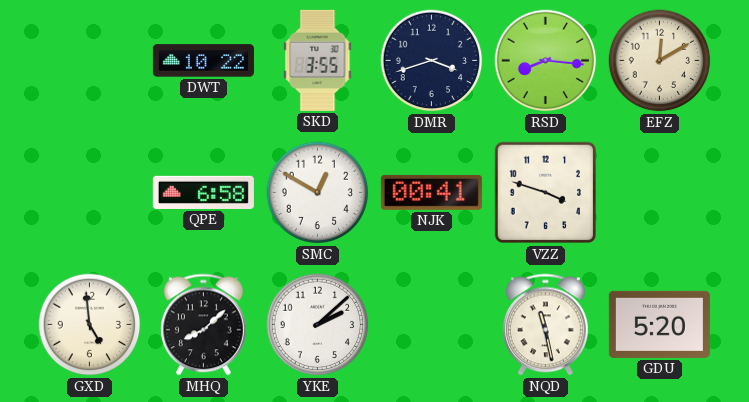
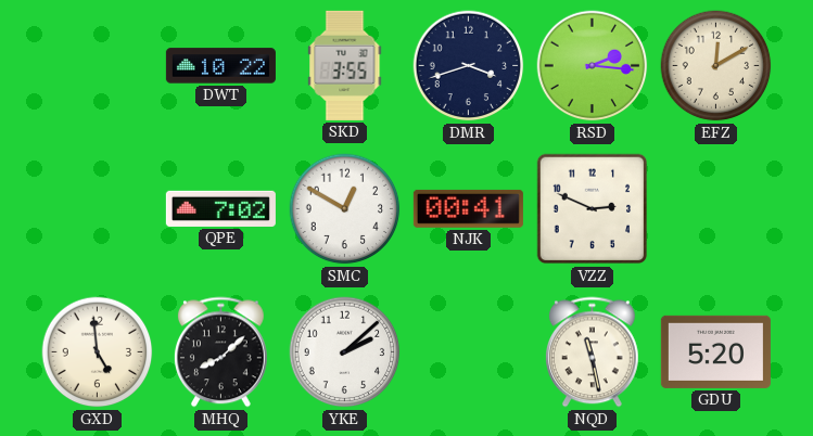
RSD: 8:16 -> 2:16 (593, 66)
QPE: 6:58 -> 7:02 (220, 208)
VZZ: 3:48 -> 2:49 (593, 209)
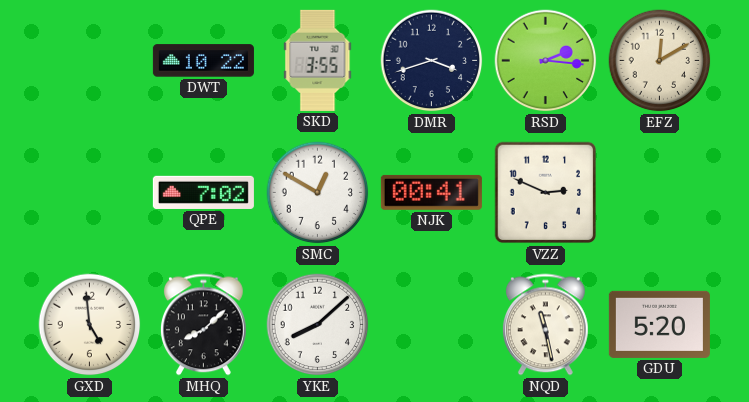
YKE: 2:08 -> 8:08 (318, 325)
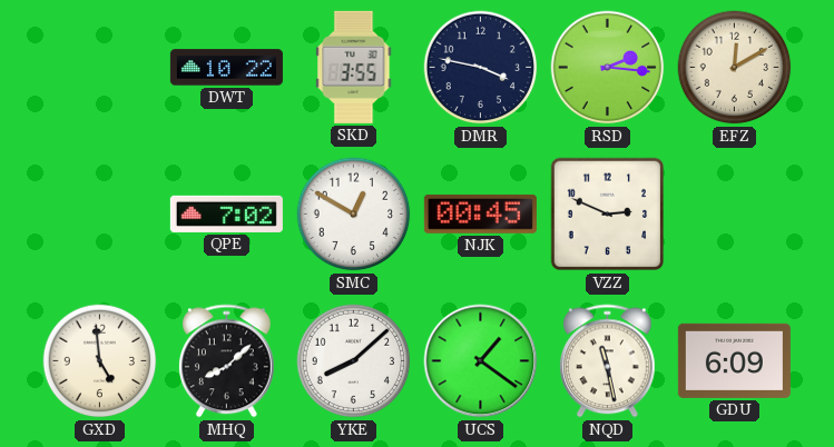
DMR: 3:42 -> 3:47 (481, 68)
NJK: 00:41 -> 00:45 (480, 213)
UCS: none -> 1:21 (481, 361)
GDU: 5:20 -> 6:09 (734, 360)
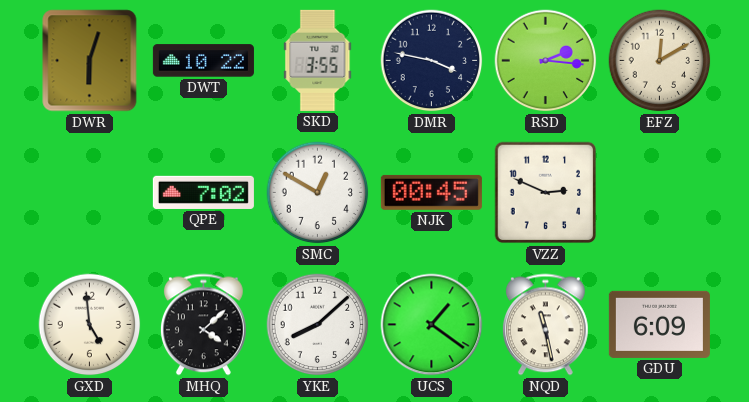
DWR: none -> 6:03 (90, 61)
MHQ: 8:08 -> 4:08 (203, 325)
